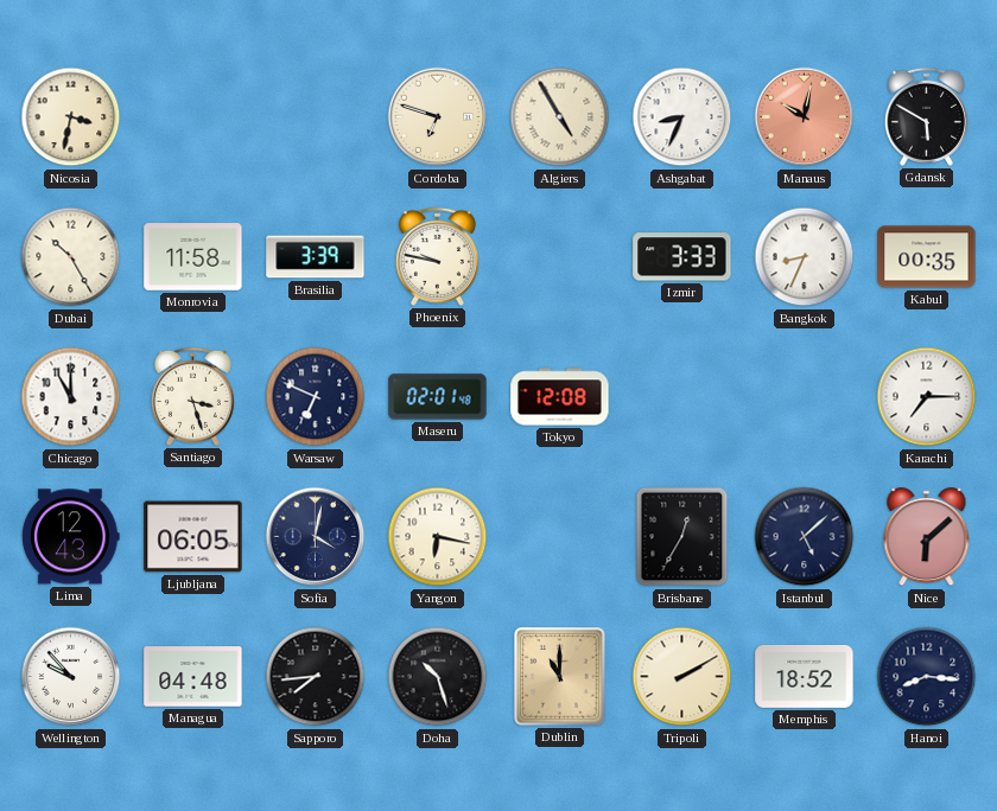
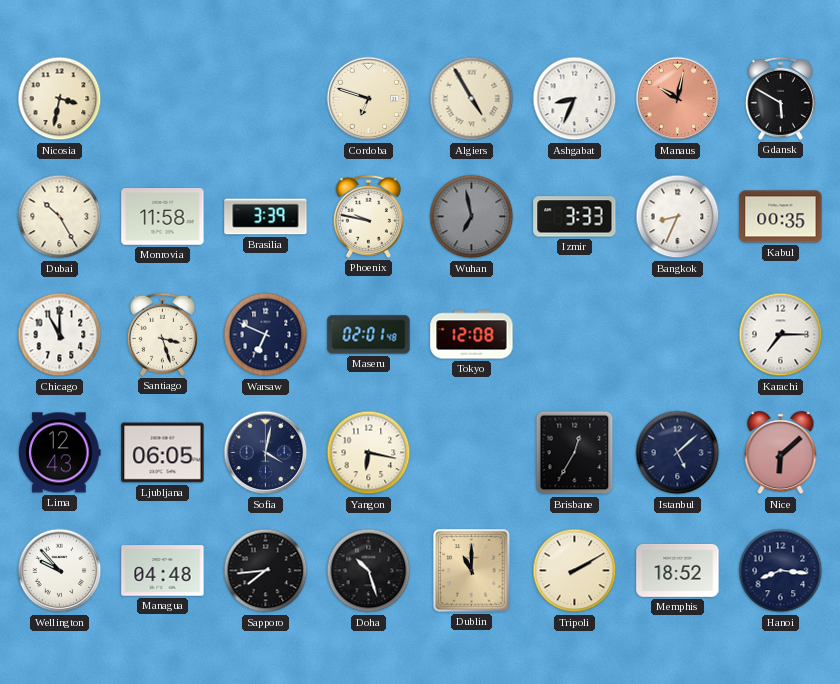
Wuhan: none -> 6:58 (472, 217)
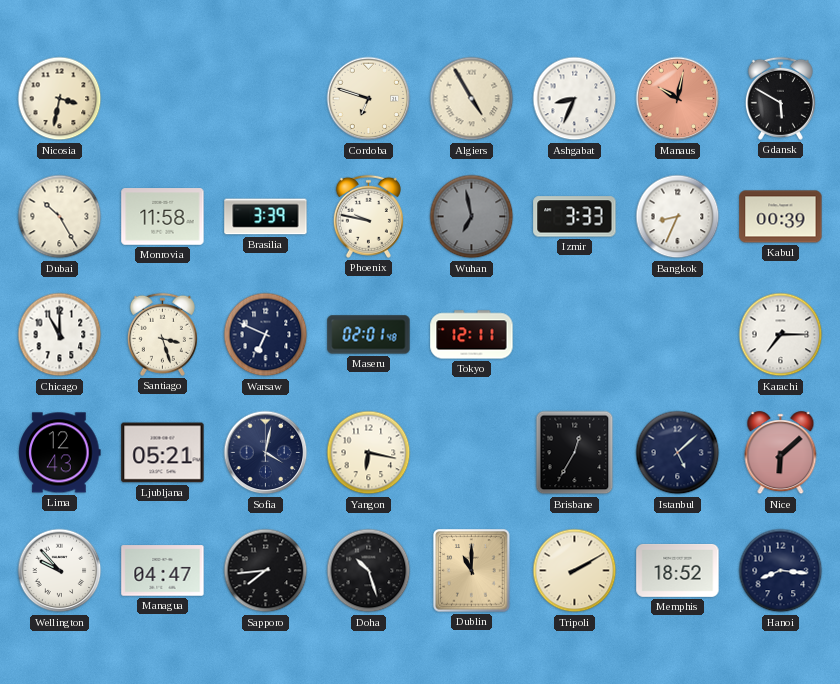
Kabul: 00:35 -> 00:39 (781, 217)
Tokyo: 12:08 -> 12:11 (472, 335)
Ljubljana: 06:05 -> 05:21 (163, 453)
Managua: 04:48 -> 04:47 (163, 571)
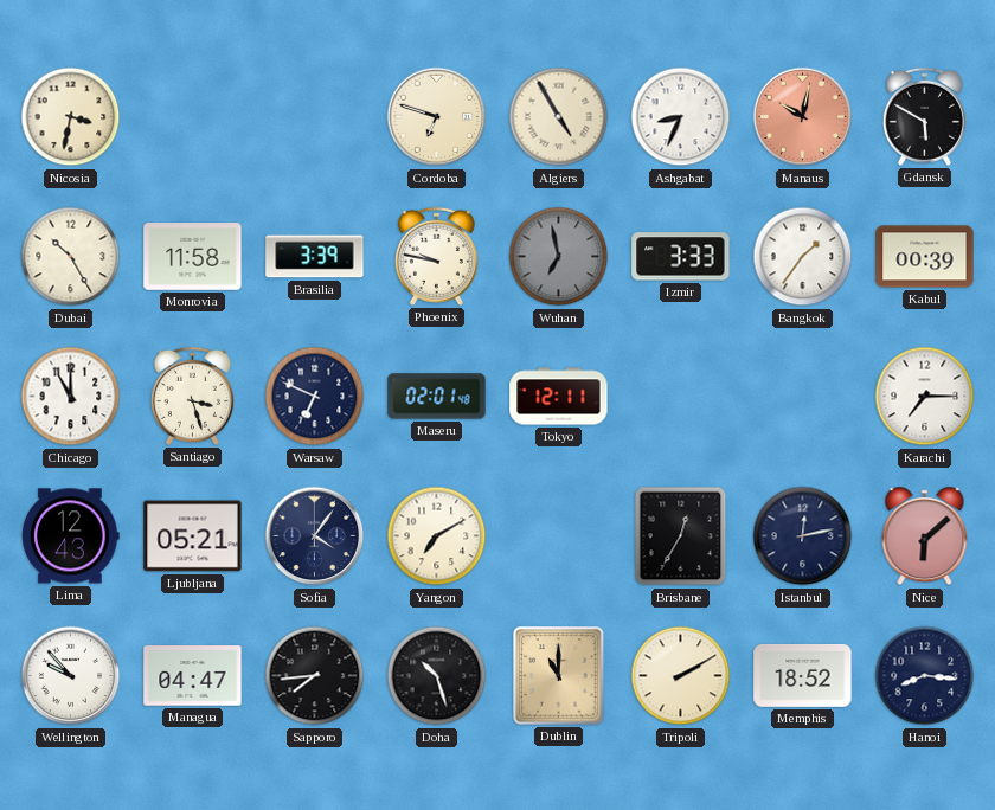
Bangkok: 8:34 -> 1:36 (803, 257)
Sofia: 4:02 -> 4:06 (315, 536)
Yangon: 6:17 -> 7:10 (437, 536)
Istanbul: 5:08 -> 12:13 (803, 536)
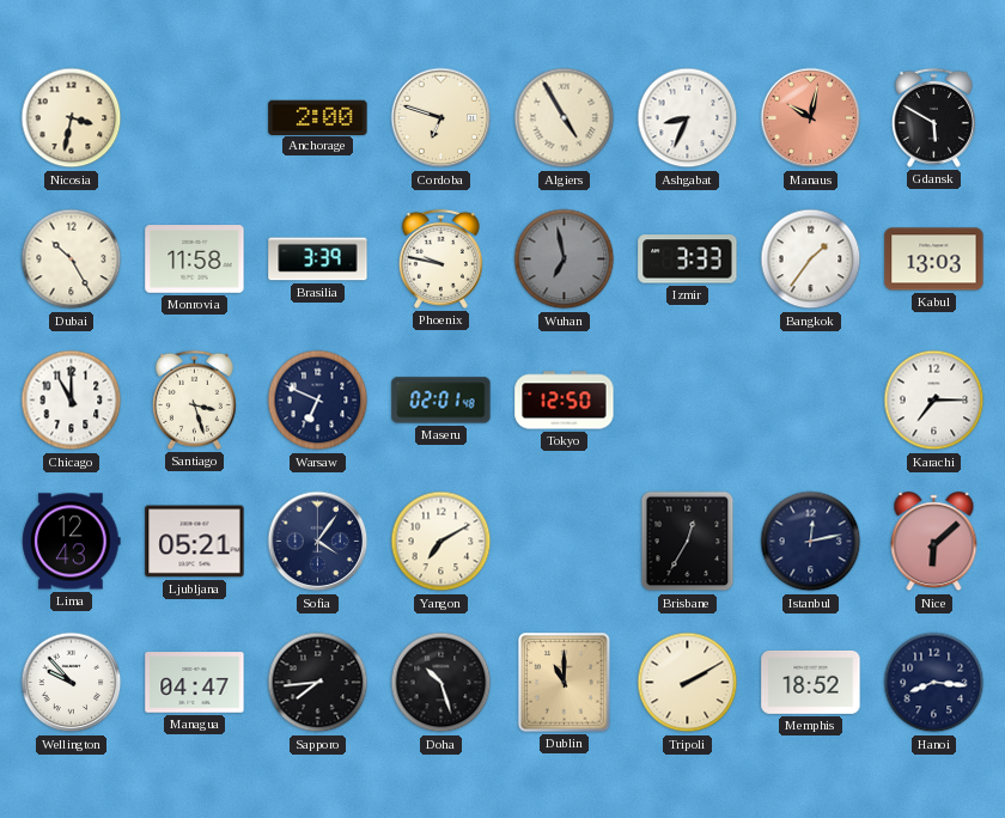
Anchorage: none -> 2:00 (318, 117)
Kabul: 00:39 -> 13:03 (934, 260)
Tokyo: 12:11 -> 12:50 (565, 401)
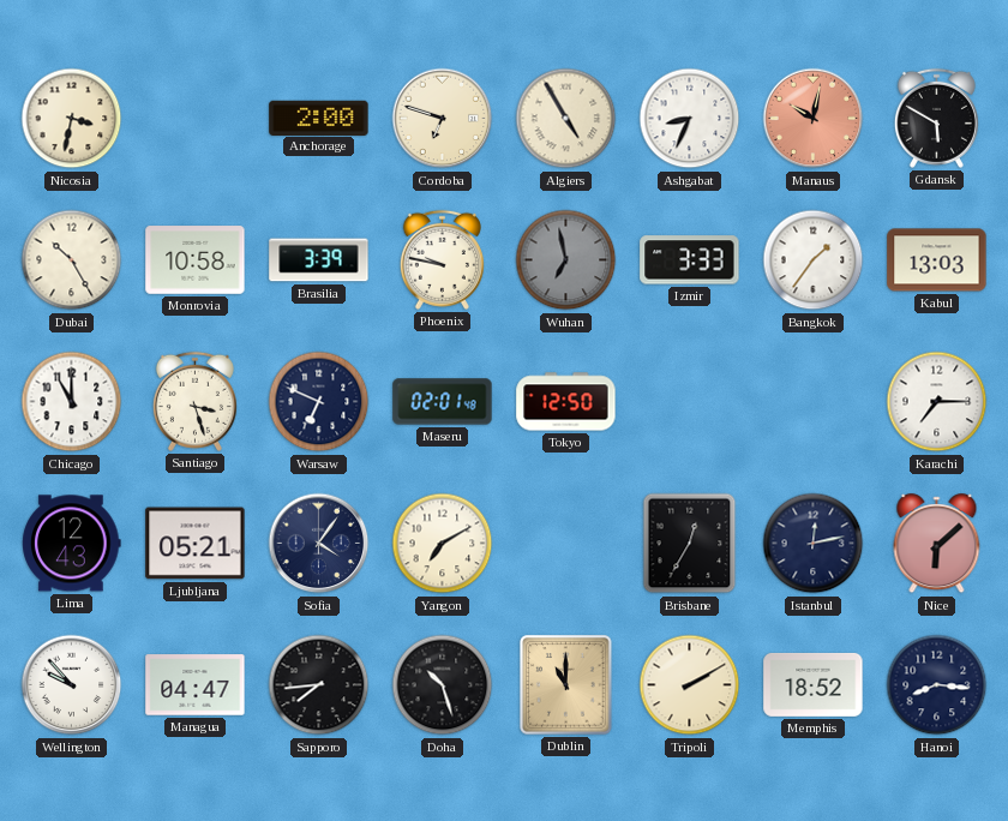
Monrovia: 11:58 -> 10:58 (196, 260)
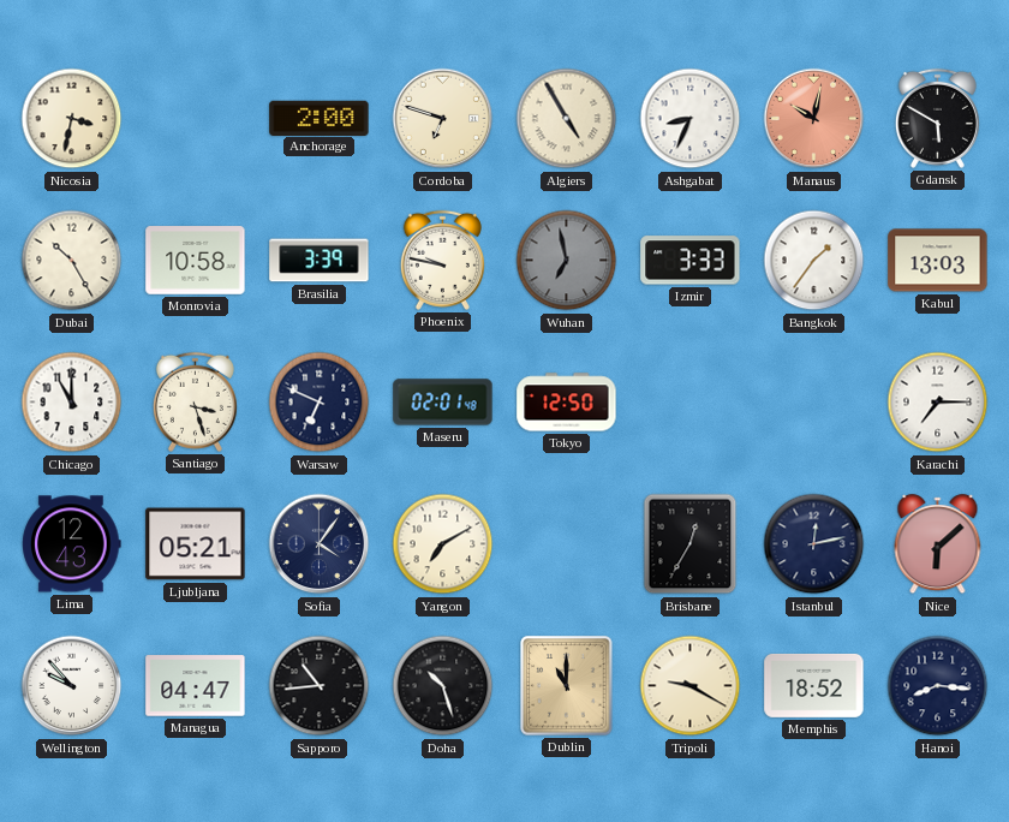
Sapporo: 7:44 -> 10:44 (320, 686)
Tripoli: 2:10 -> 9:20 (691, 686)
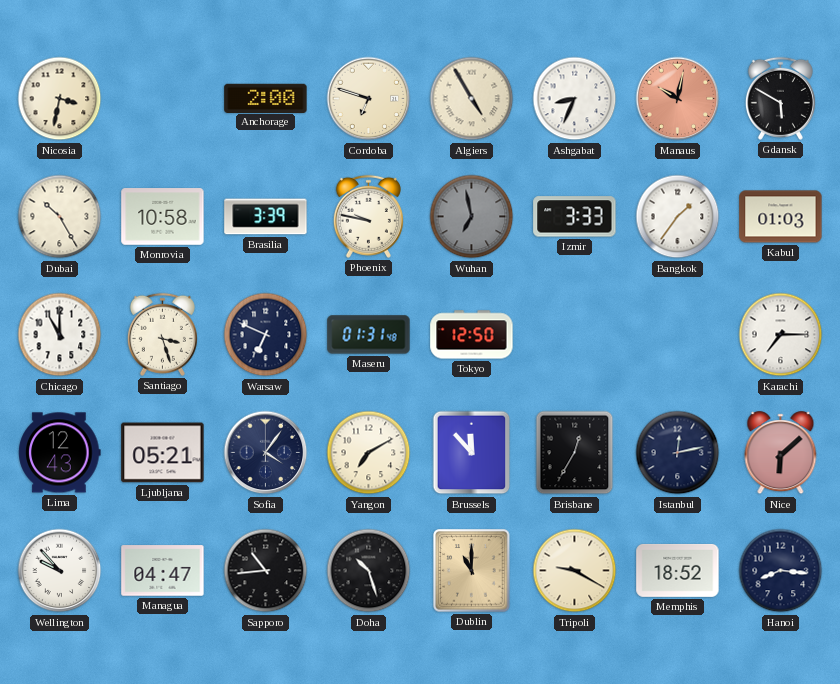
Kabul: 13:03 -> 01:03 (781, 217)
Maseru: 02:01 -> 01:31 (369, 335)
Brussels: none -> 11:53 (472, 453)
